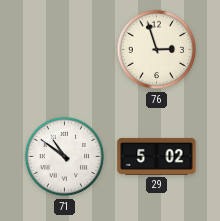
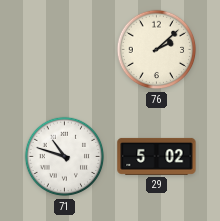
76: 2:57 -> 2:08 (157, 50)
71: 10:51 -> 10:48 (65, 157)
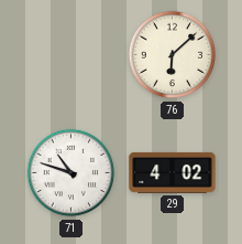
76: 2:08 -> 6:08 (173, 55)
29: 5:02 -> 4:02 (173, 172)
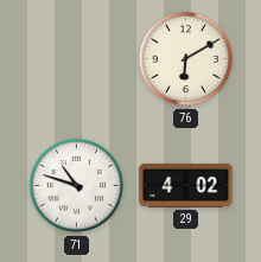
76: 6:08 -> 6:10 (186, 59)
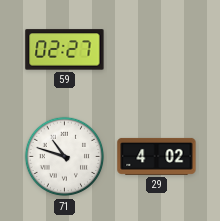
59: none -> 02:27 (65, 50)
76: 6:10 -> none (186, 59)
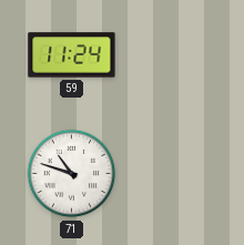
59: 02:27 -> 11:24 (72, 55)
29: 4:02 -> none (157, 156)
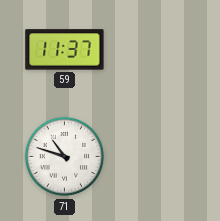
59: 11:24 -> 11:37 (65, 50)
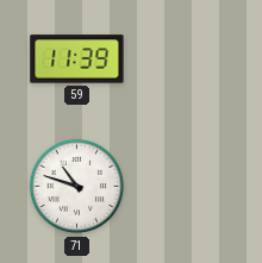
59: 11:37 -> 11:39 (77, 60)
